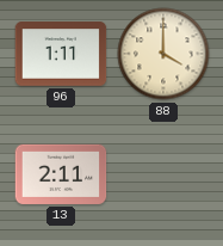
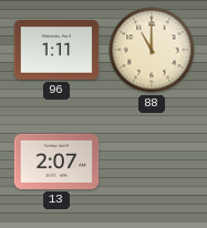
88: 4:00 -> 11:00 (152, 50)
13: 2:11 -> 2:07 (56, 162)
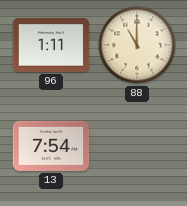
13: 2:07 -> 7:54 (51, 146)
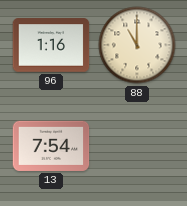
96: 1:11 -> 1:16 (51, 45)
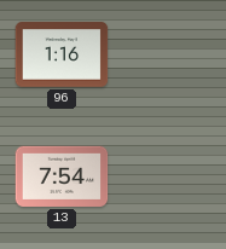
88: 11:00 -> none (137, 45)
